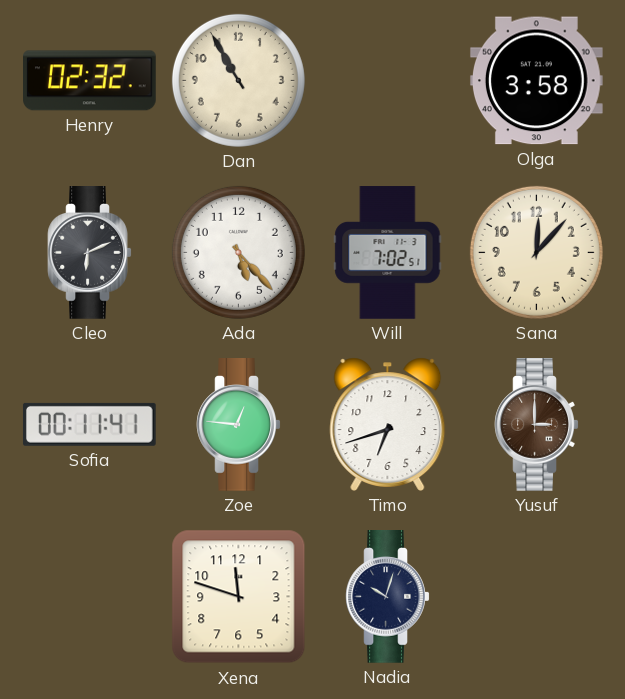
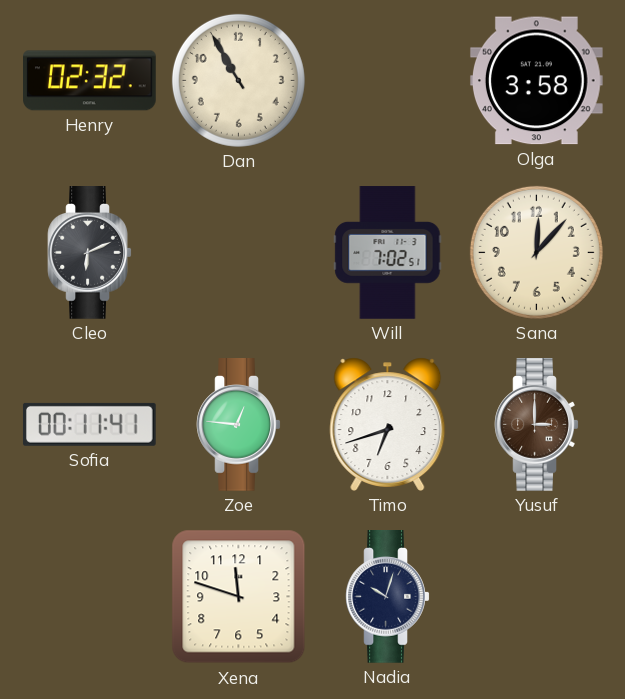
Ada: 5:23 -> none (238, 252)
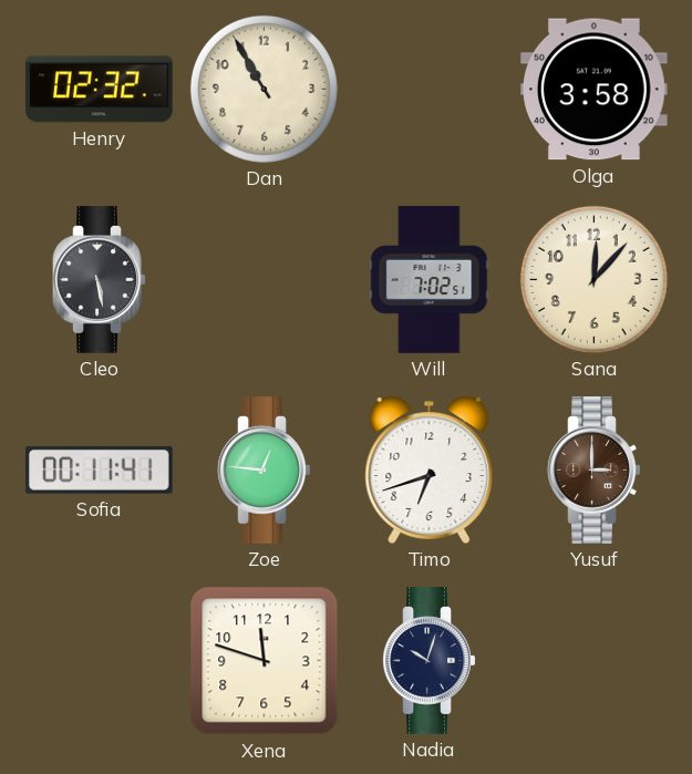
Cleo: 6:11 -> 5:28 (100, 280)
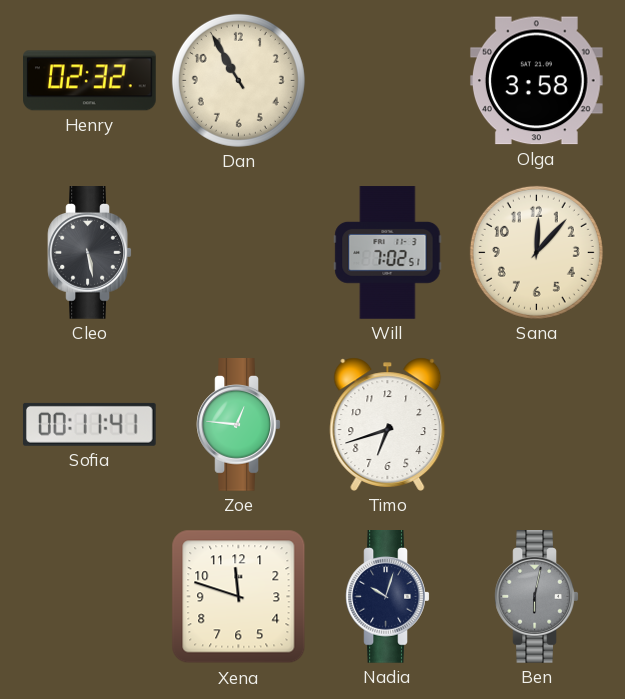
Yusuf: 3:00 -> none (595, 471)
Ben: none -> 6:02 (537, 597)
